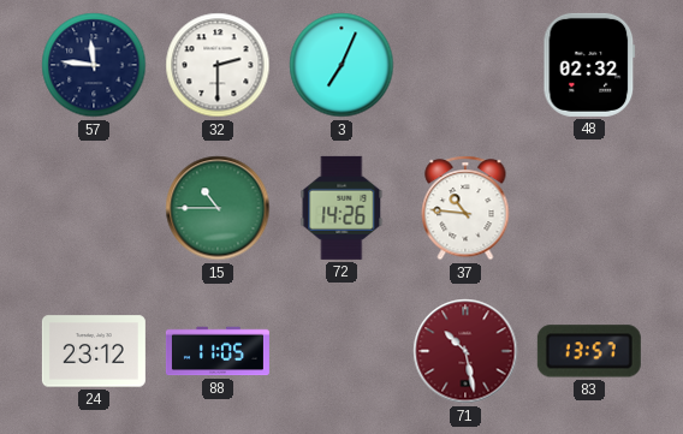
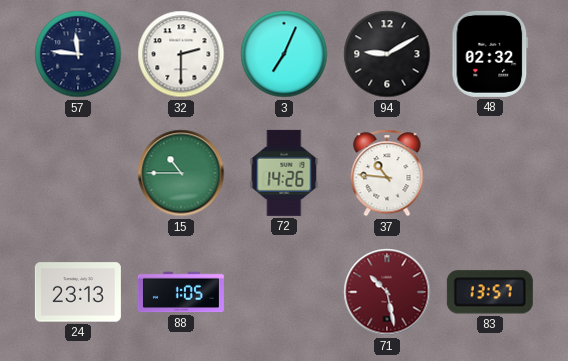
94: none -> 9:10 (387, 54)
24: 23:12 -> 23:13 (78, 292)
88: 11:05 -> 1:05 (181, 292)
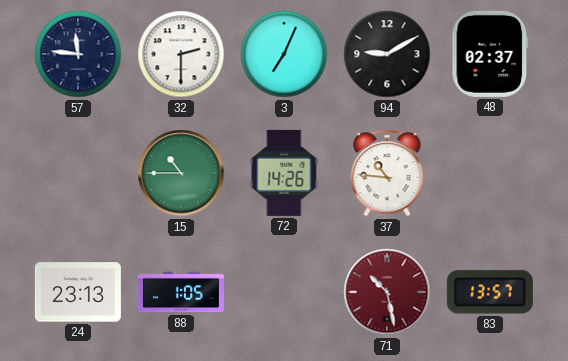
48: 02:32 -> 02:37 (490, 54)
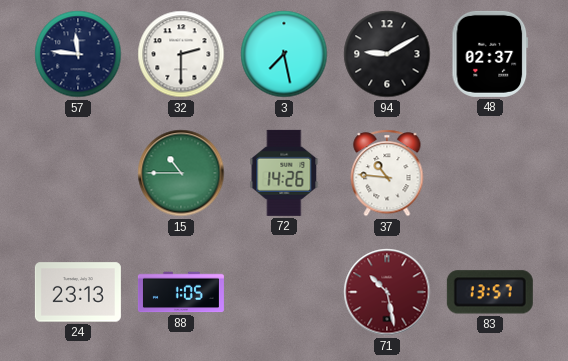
3: 7:04 -> 7:28 (284, 54)
